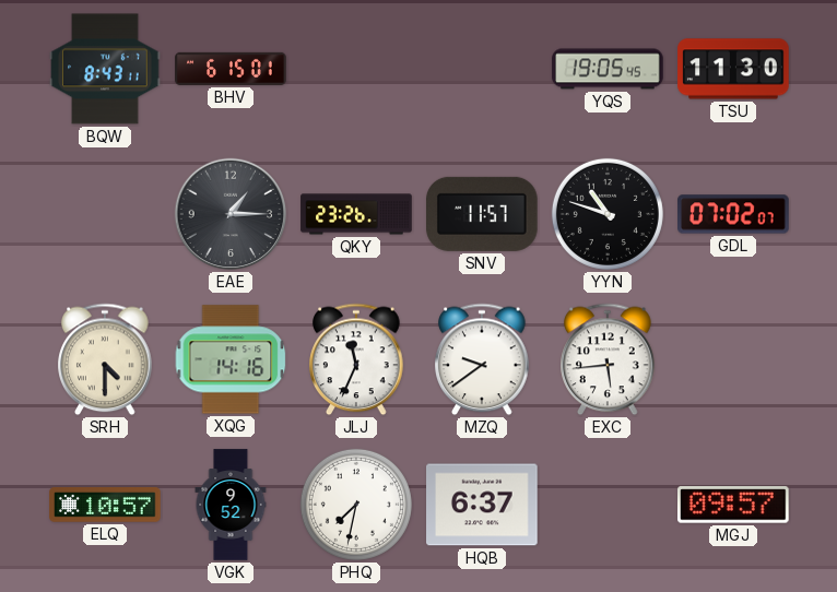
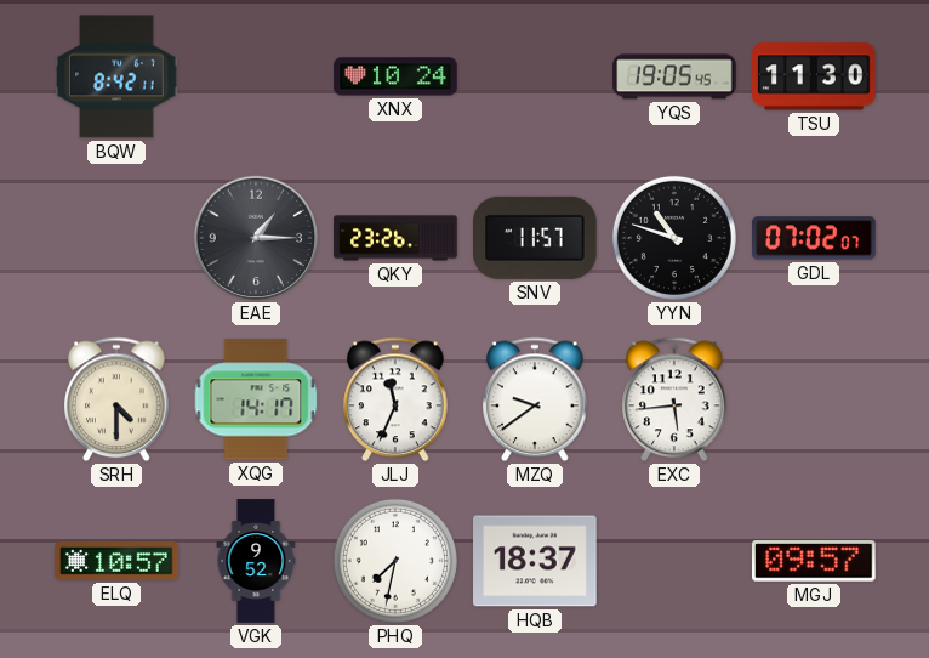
BQW: 8:43 -> 8:42 (116, 76)
BHV: 6:15 -> none (231, 69)
XNX: none -> 10:24 (395, 76)
XQG: 14:16 -> 14:17 (256, 399)
HQB: 6:37 -> 18:37 (535, 561)
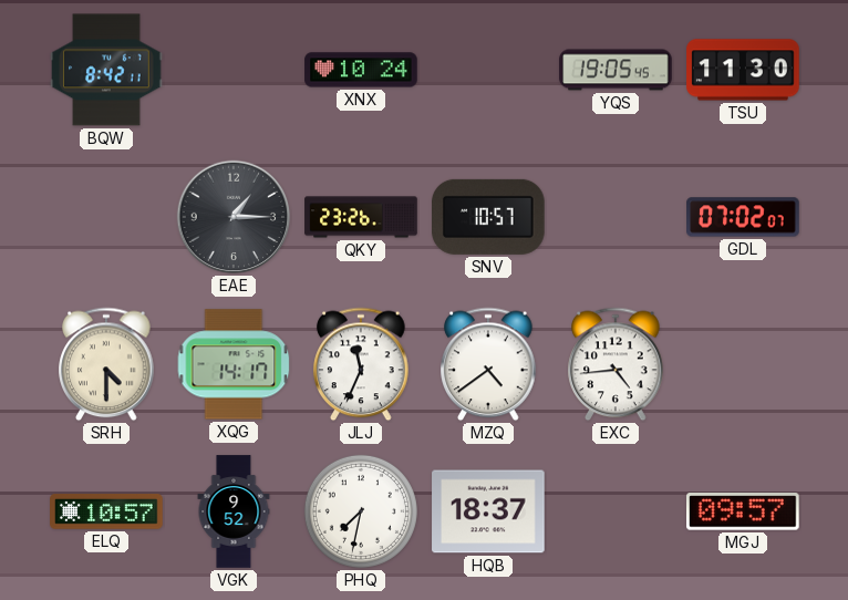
SNV: 11:57 -> 10:57 (489, 217)
YYN: 10:48 -> none (674, 238)
MZQ: 9:39 -> 4:39 (488, 364)
EXC: 5:44 -> 4:44 (616, 364)
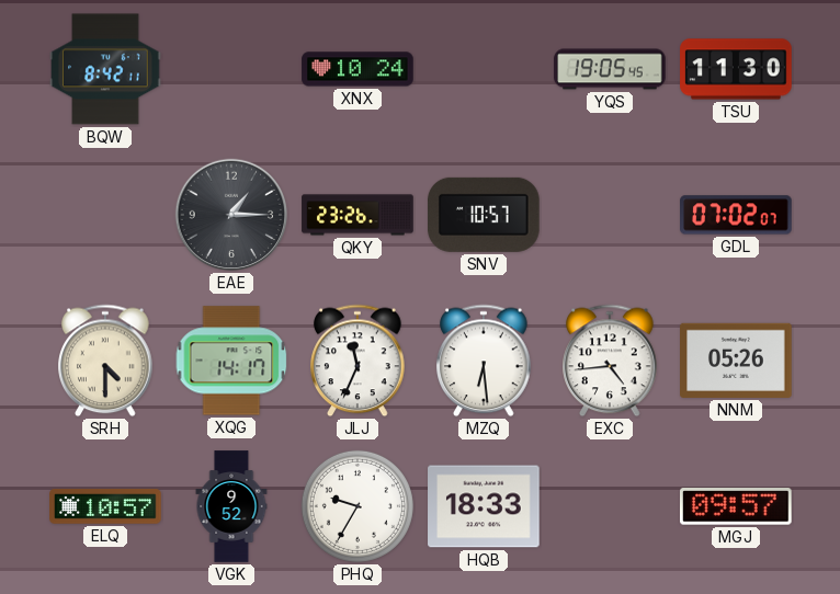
MZQ: 4:39 -> 6:29 (484, 361)
NNM: none -> 05:26 (736, 361)
PHQ: 7:32 -> 9:35 (357, 506)
HQB: 18:37 -> 18:33 (484, 506)
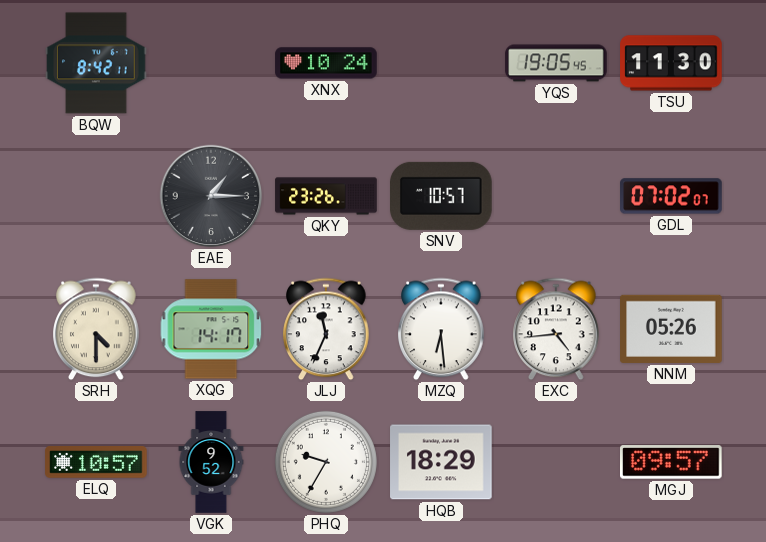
HQB: 18:33 -> 18:29 (441, 462)
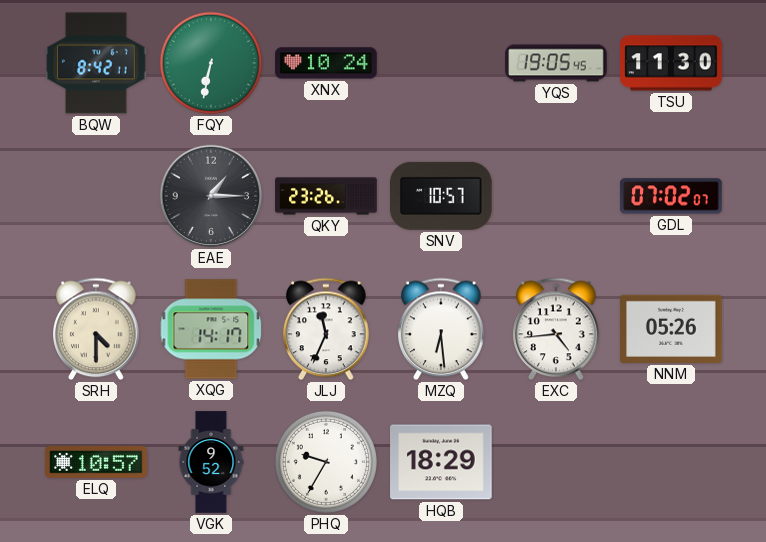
FQY: none -> 6:32 (211, 63)
MGJ: 09:57 -> none (672, 462)
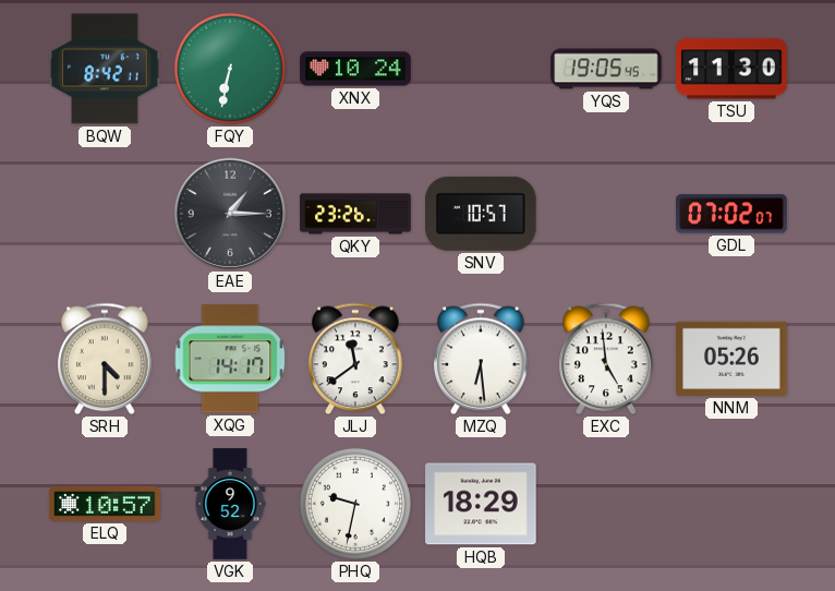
JLJ: 11:34 -> 11:39 (355, 359)
EXC: 4:44 -> 4:59 (606, 359)
PHQ: 9:35 -> 9:32 (355, 504)
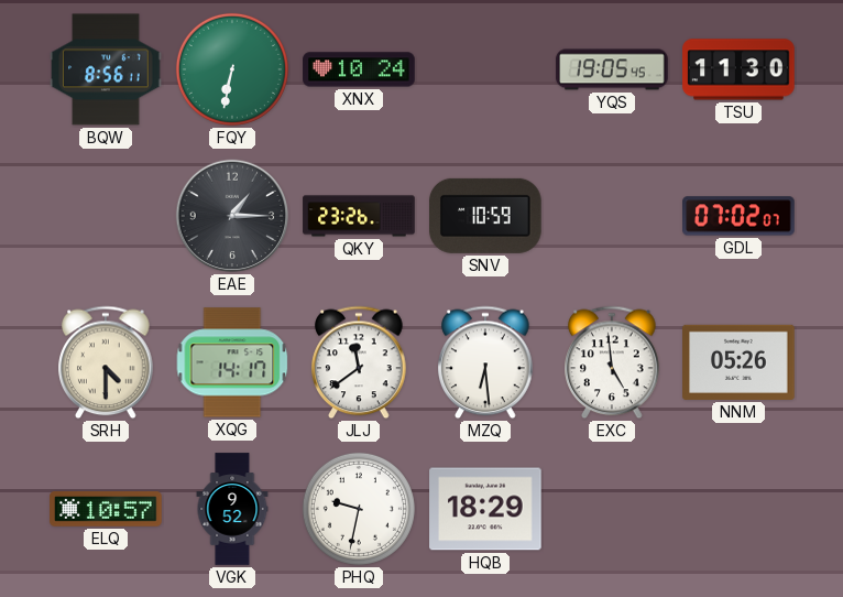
BQW: 8:42 -> 8:56 (106, 69)
SNV: 10:57 -> 10:59 (486, 216)
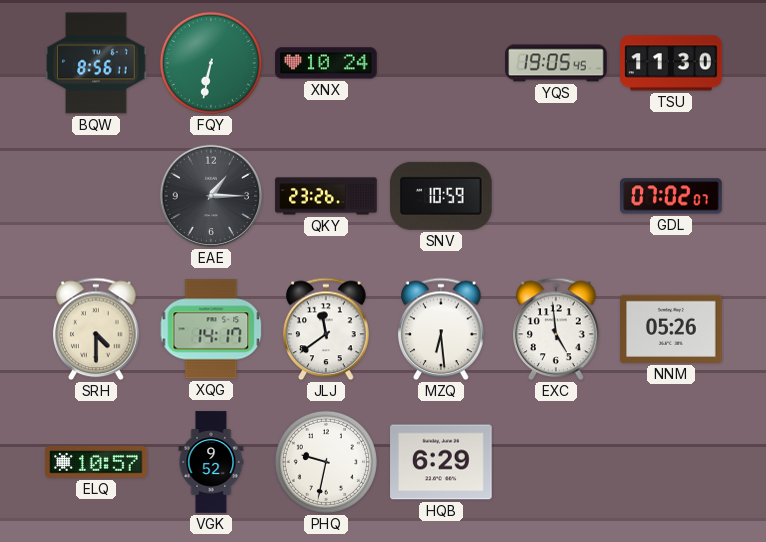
HQB: 18:29 -> 6:29 (441, 462)
